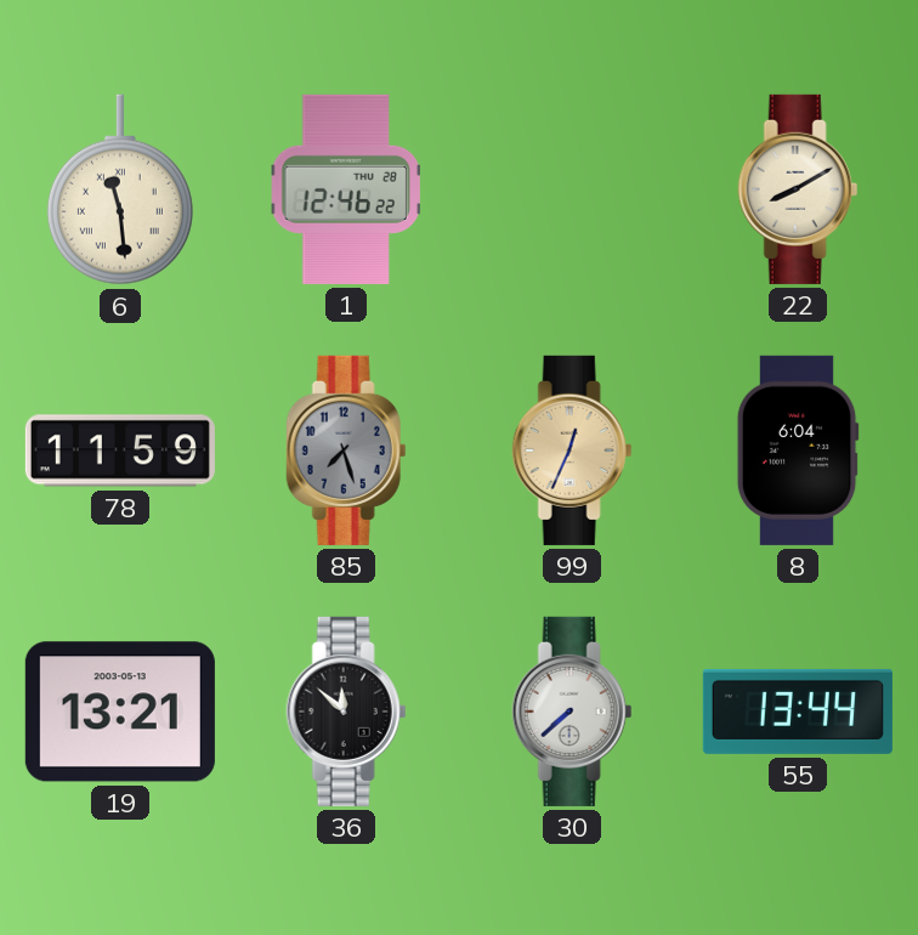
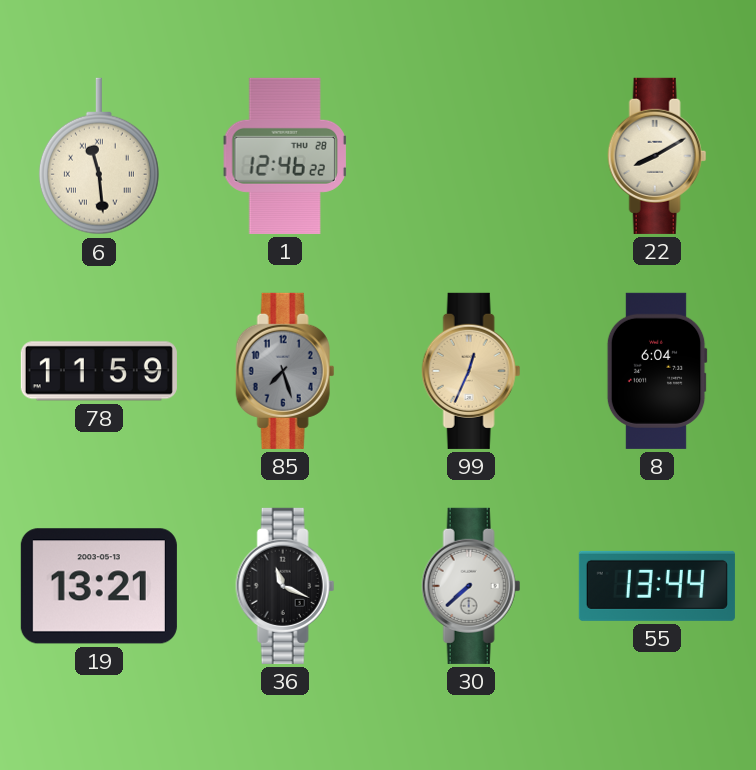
36: 11:52 -> 11:19 (285, 586)
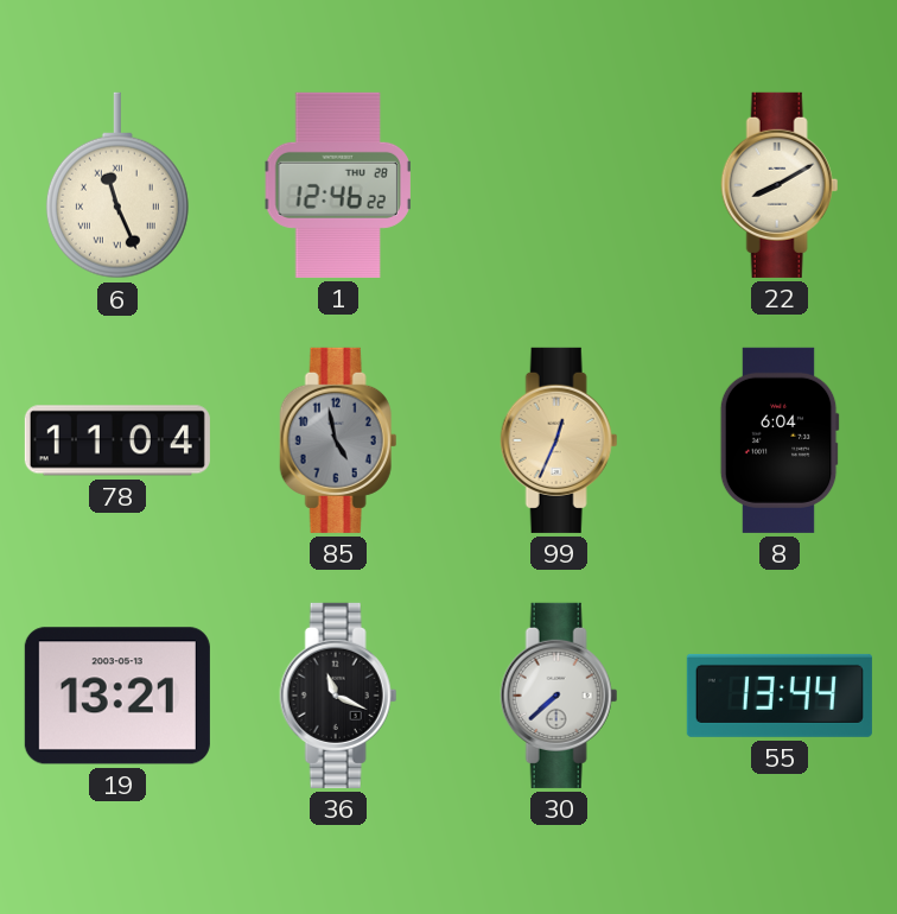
6: 11:29 -> 11:26 (117, 185)
78: 11:59 -> 11:04 (117, 440)
85: 7:27 -> 4:58 (338, 440)
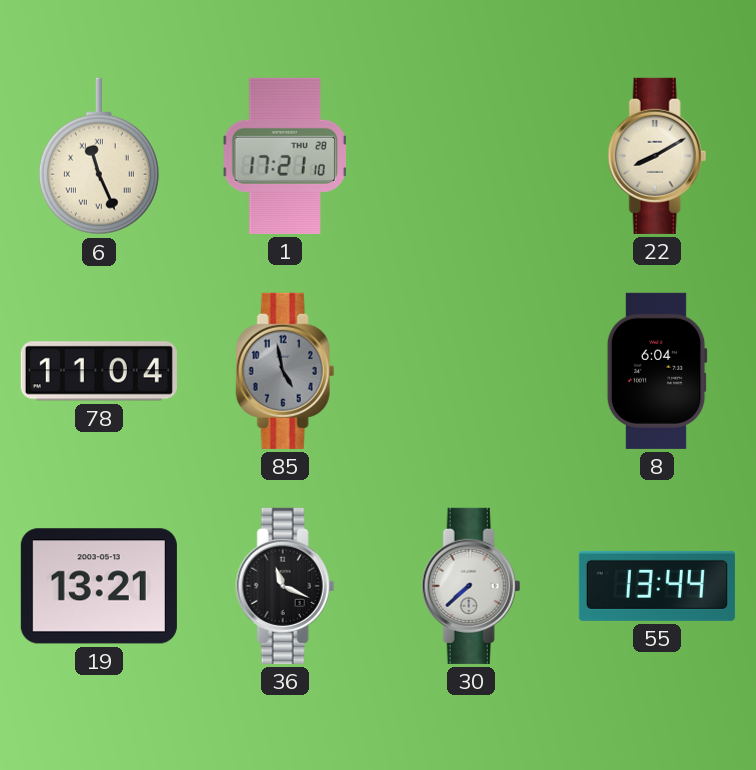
1: 12:46 -> 17:21 (285, 156)
99: 12:34 -> none (559, 440)
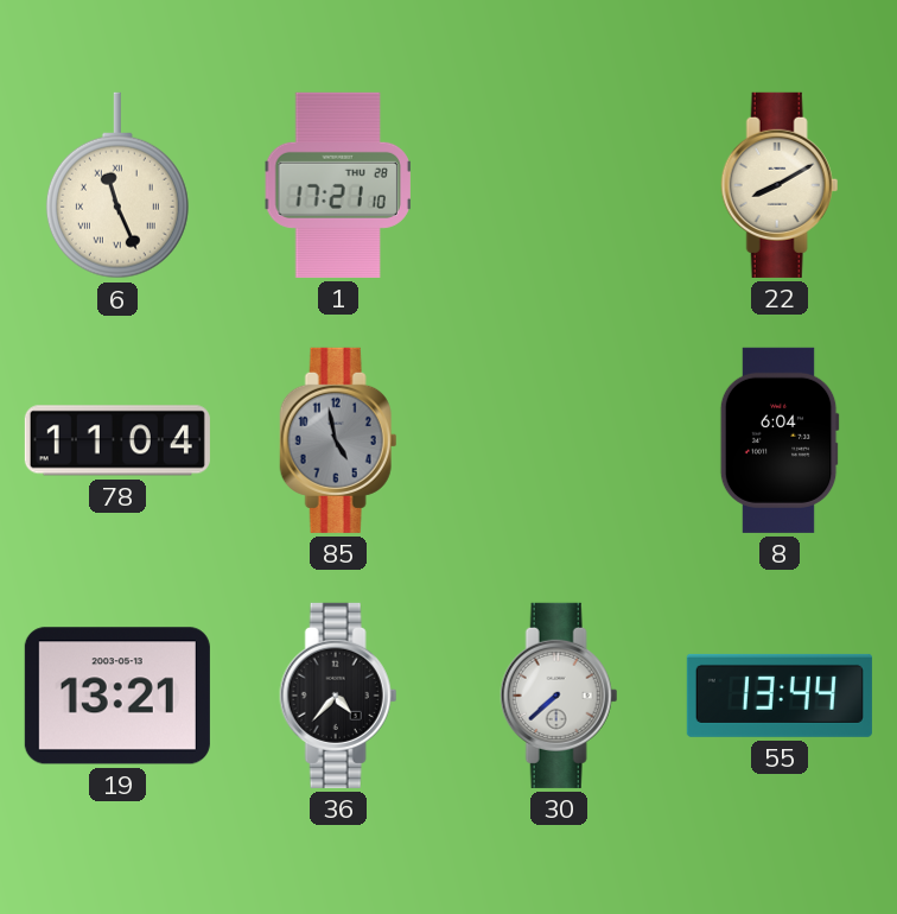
36: 11:19 -> 4:37 (338, 696)
